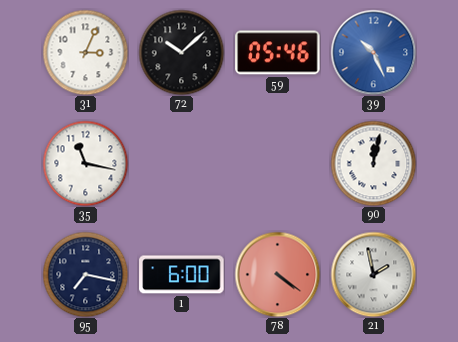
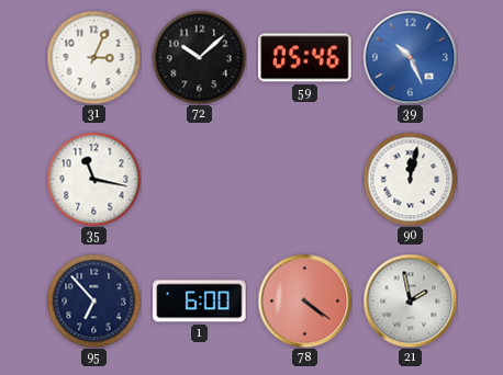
95: 7:17 -> 6:53 (93, 300)
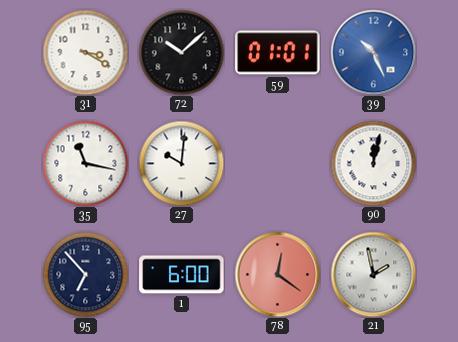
31: 3:04 -> 3:20 (85, 52)
59: 05:46 -> 01:01 (278, 53)
27: none -> 10:01 (181, 163)
78: 4:21 -> 12:21 (277, 274)
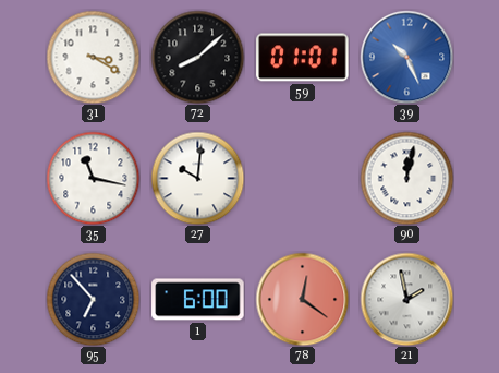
72: 10:08 -> 8:08 (197, 57)
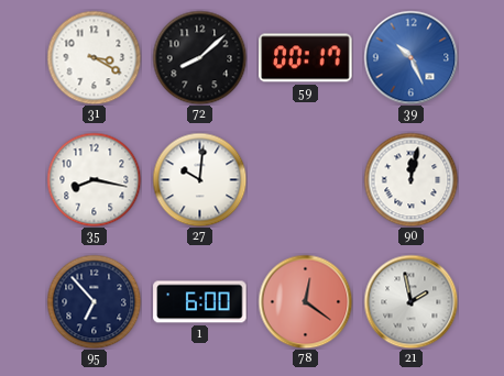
59: 01:01 -> 00:17 (306, 58)
35: 11:17 -> 8:17 (94, 179)
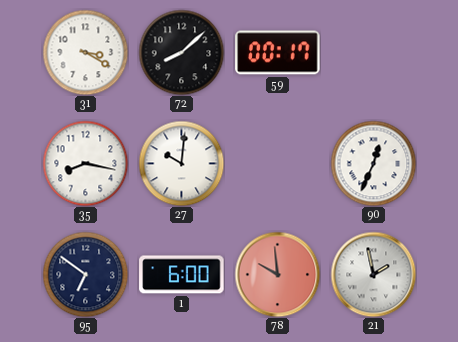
39: 10:26 -> none (410, 57)
90: 12:02 -> 12:34 (373, 163)
95: 6:53 -> 6:51 (85, 274)
78: 12:21 -> 9:59 (277, 274)
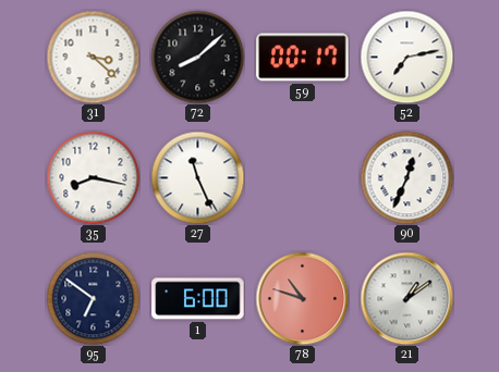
31: 3:20 -> 3:22 (93, 57)
52: none -> 7:13 (406, 57)
27: 10:01 -> 11:26 (197, 177)
78: 9:59 -> 10:48 (302, 298)
21: 1:58 -> 1:09 (406, 298)
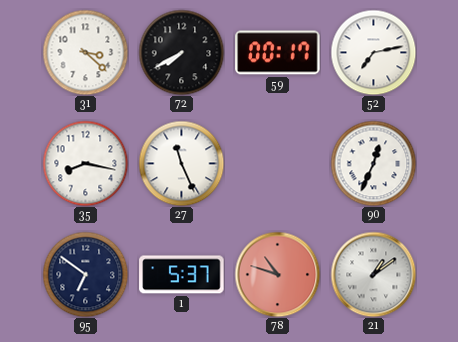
72: 8:08 -> 7:40 (181, 52)
1: 6:00 -> 5:37 (182, 275)
